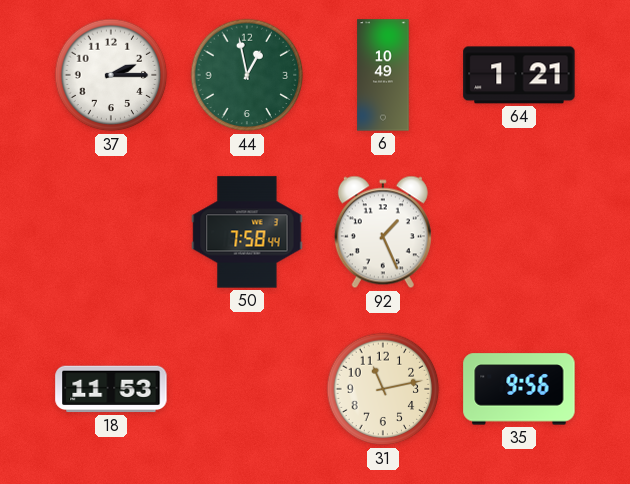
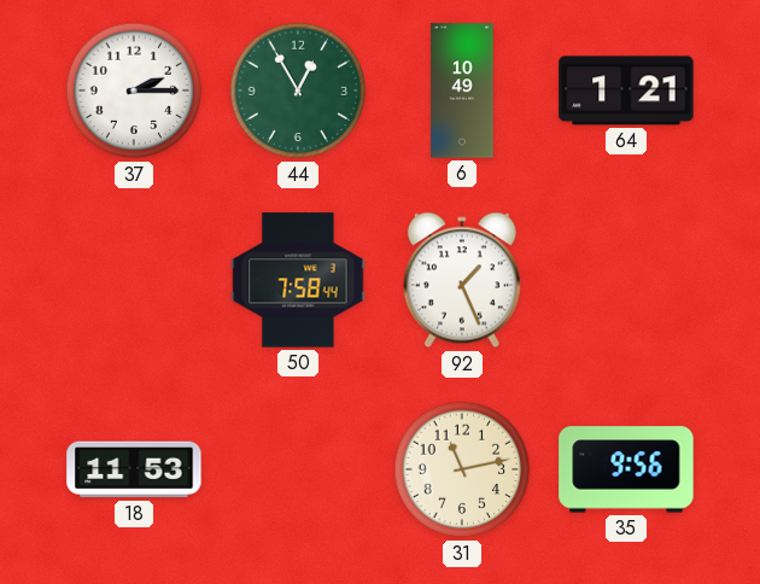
44: 12:58 -> 12:55 (298, 90)
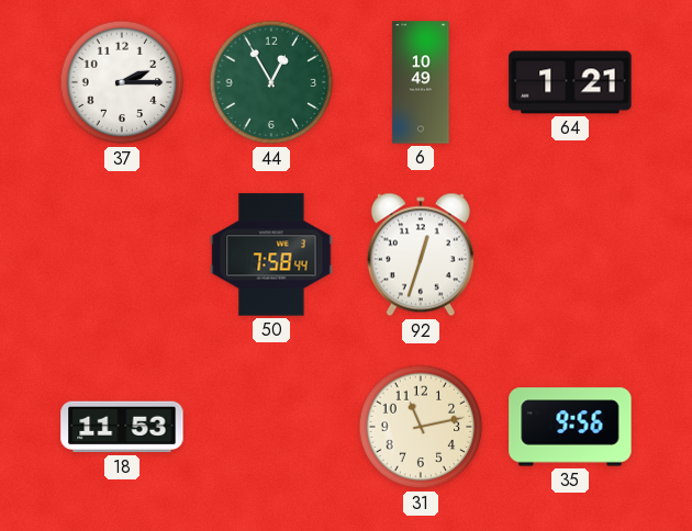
92: 1:26 -> 12:33 (421, 255)
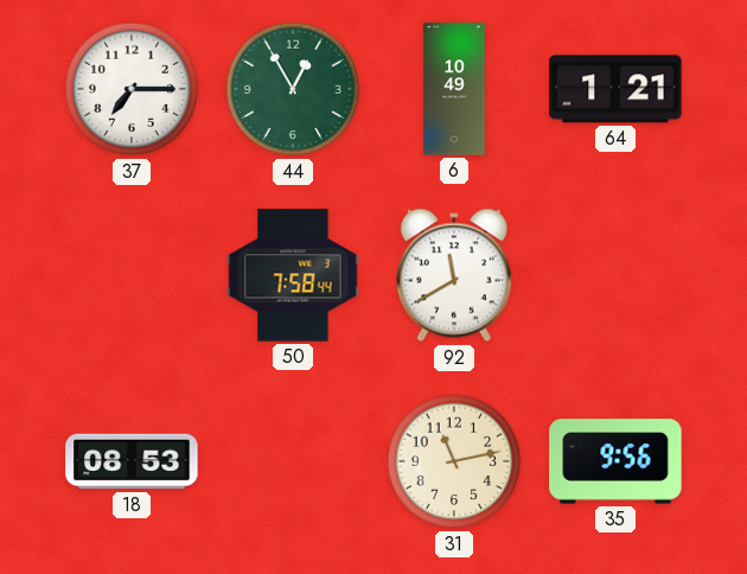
37: 2:15 -> 7:15 (132, 89)
92: 12:33 -> 11:40 (454, 275)
18: 11:53 -> 08:53 (132, 461)
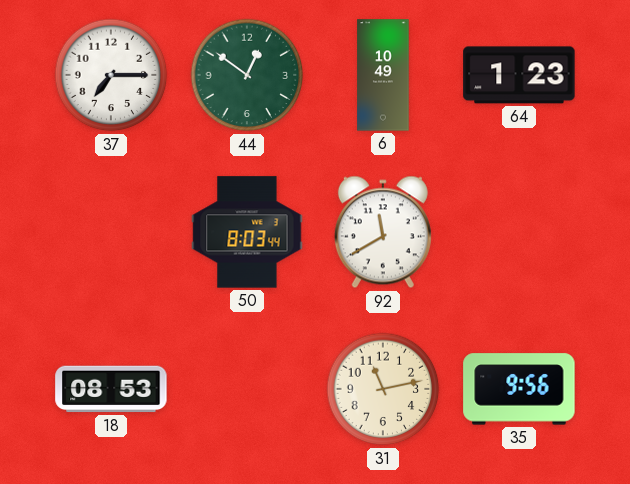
44: 12:55 -> 12:51 (247, 75)
64: 1:21 -> 1:23 (519, 75)
50: 7:58 -> 8:03 (247, 232)
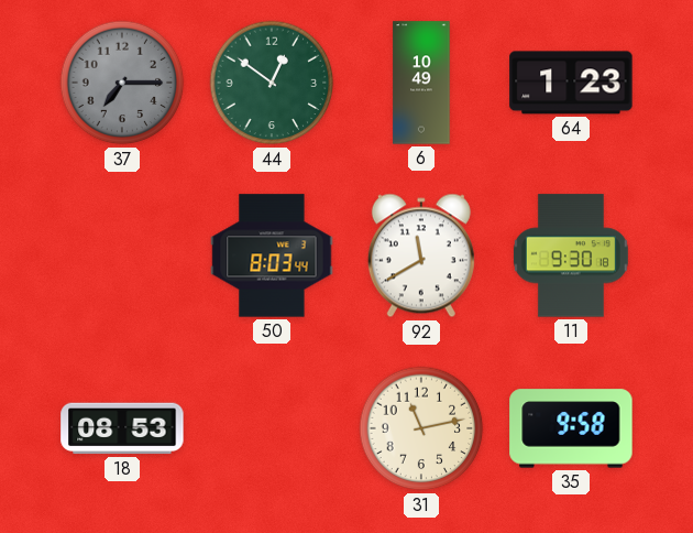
37 dial: white -> grey (122, 83)
11: none -> 9:30 (571, 255)
35: 9:56 -> 9:58 (571, 428)
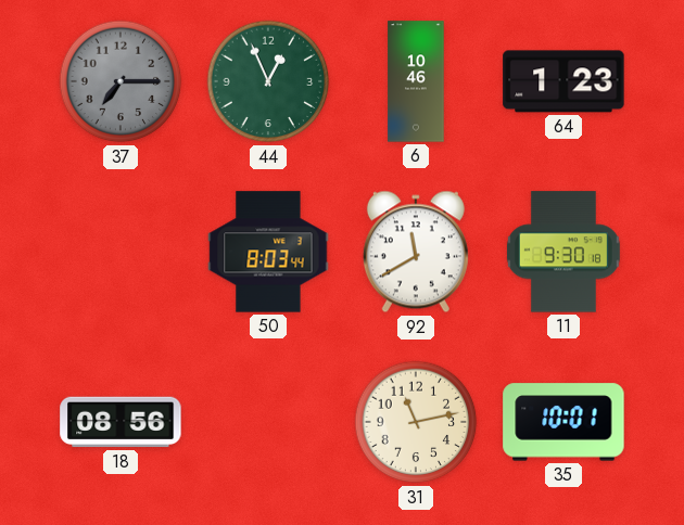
44: 12:51 -> 12:56 (268, 81)
6: 10:49 -> 10:46 (416, 81)
18: 08:53 -> 08:56 (121, 422)
35: 9:58 -> 10:01 (563, 422)
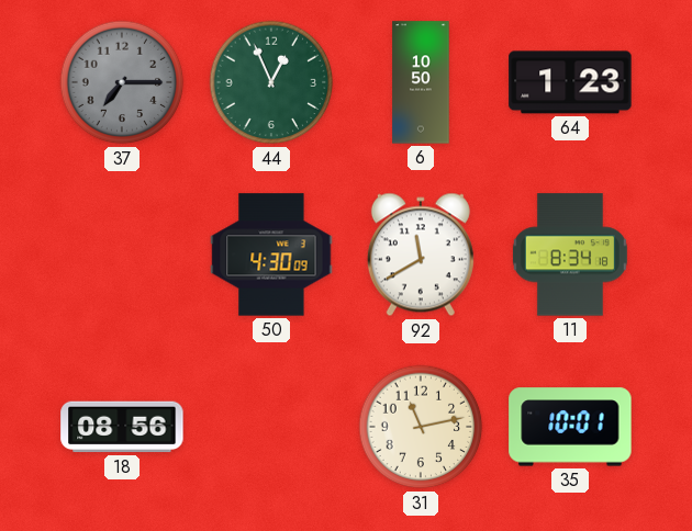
6: 10:46 -> 10:50 (421, 82)
50: 8:03 -> 4:30 (271, 255)
11: 9:30 -> 8:34 (570, 255)
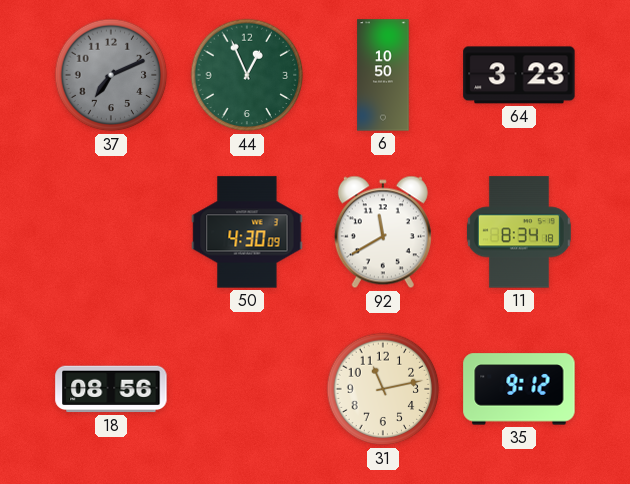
37: 7:15 -> 7:11 (111, 75)
64: 1:23 -> 3:23 (519, 75)
35: 10:01 -> 9:12 (519, 389)
